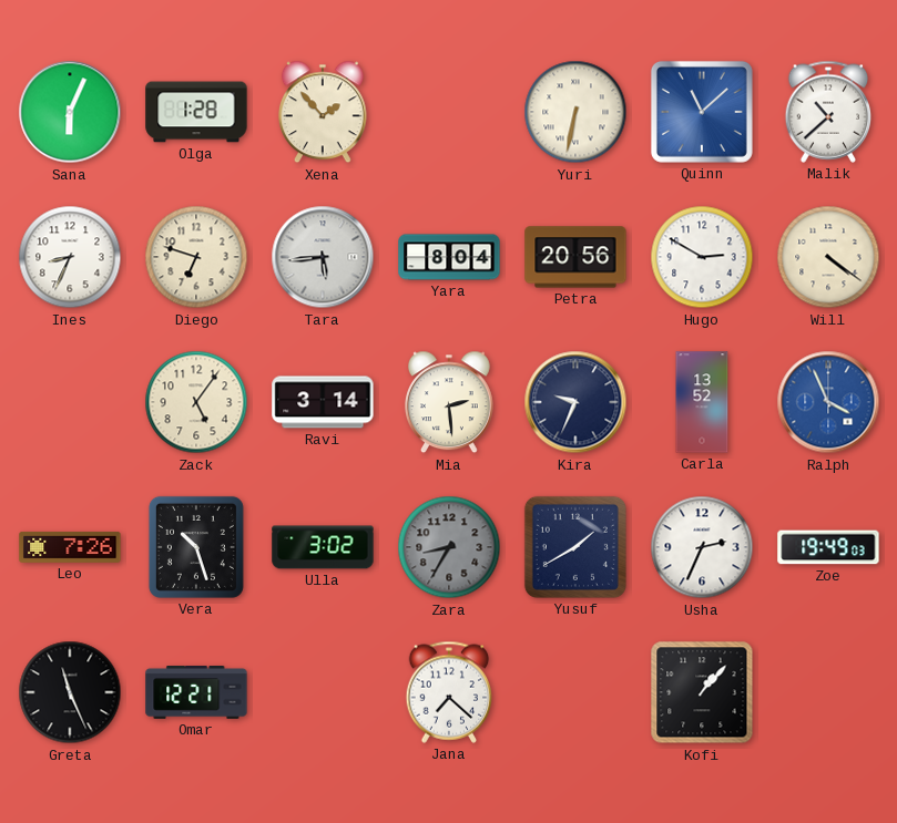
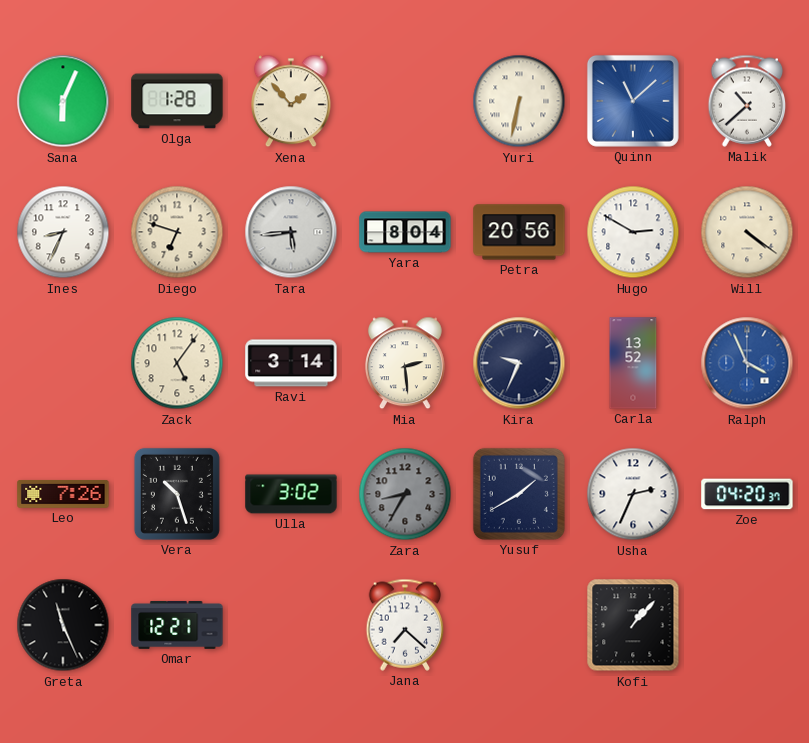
Zoe: 19:49 -> 04:20 (747, 494)
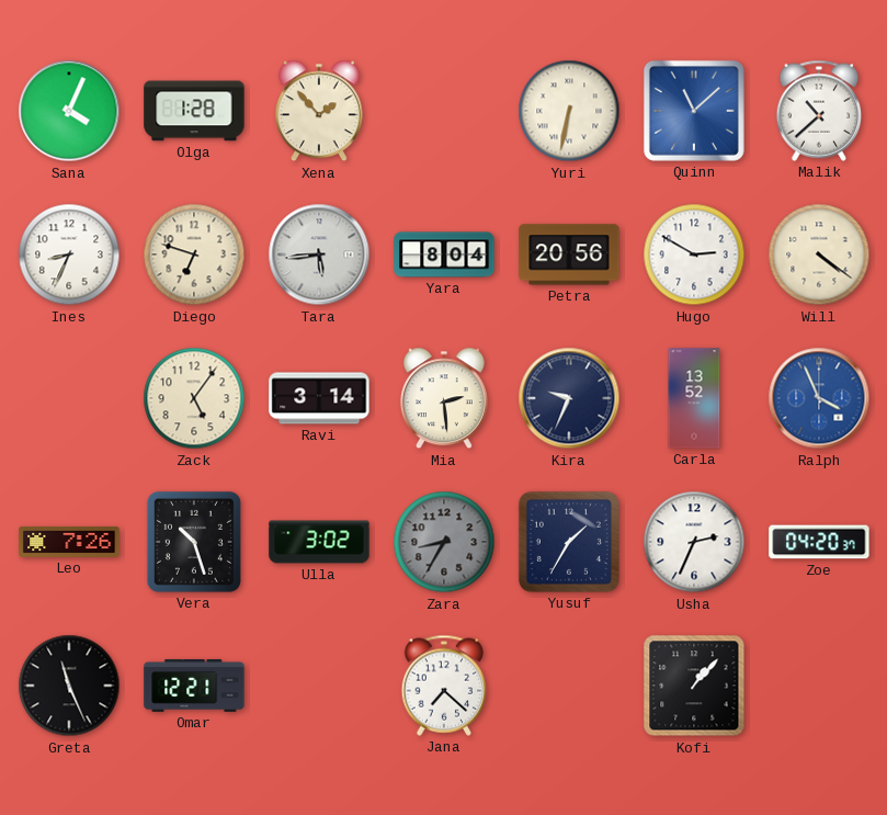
Sana: 6:04 -> 4:04 (69, 111)
Yusuf: 1:40 -> 1:35 (569, 542)
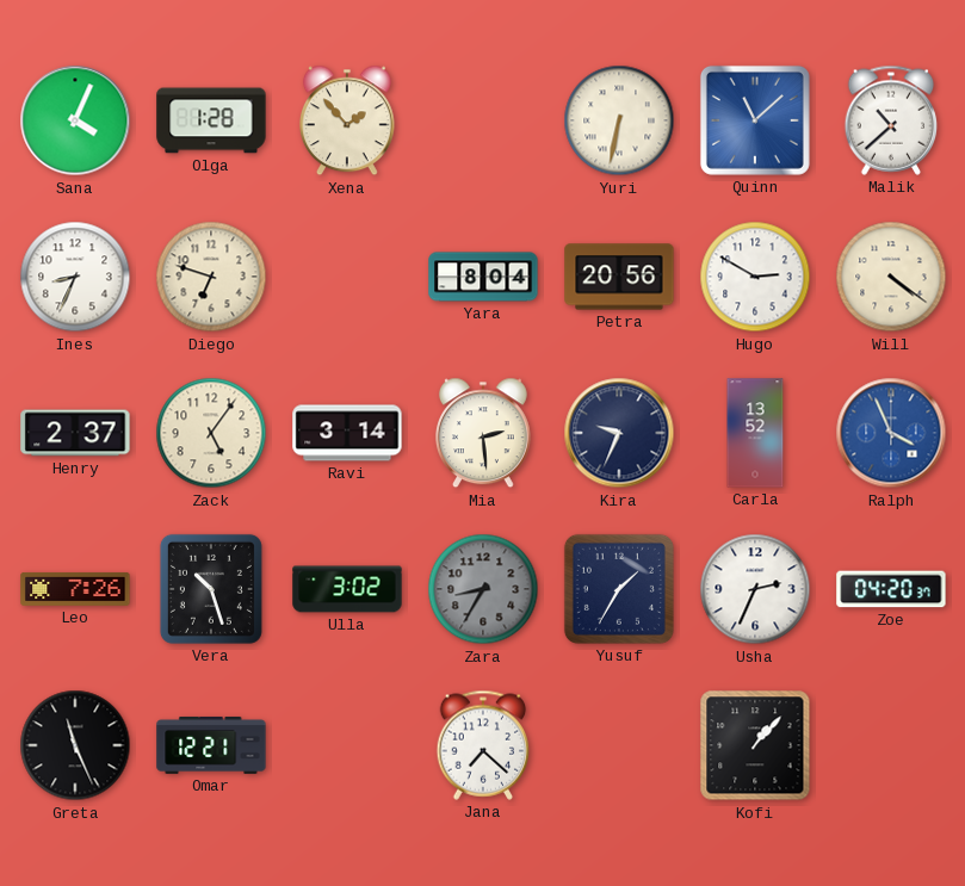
Tara: 5:44 -> none (319, 254)
Henry: none -> 2:37 (75, 433)
